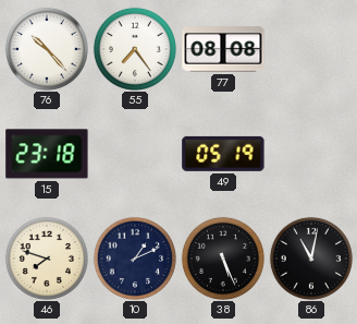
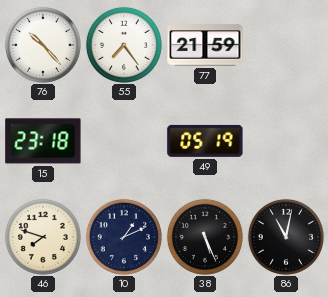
77: 08:08 -> 21:59 (205, 45)
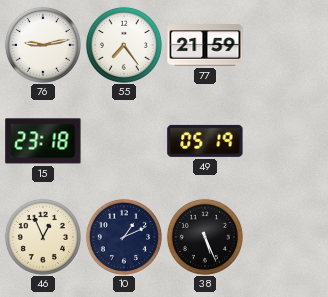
76: 10:23 -> 9:13 (43, 45)
46: 7:48 -> 12:56 (43, 237)
86: 11:02 -> none (286, 237)
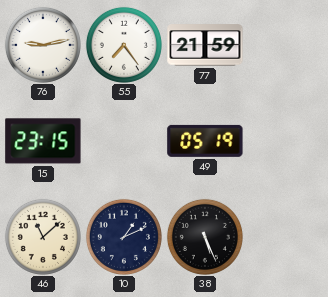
15: 23:18 -> 23:15 (43, 141)
46: 12:56 -> 11:08 (43, 237)
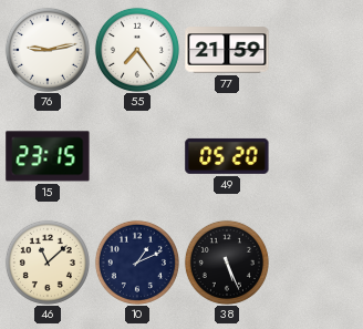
49: 05:19 -> 05:20 (227, 156)
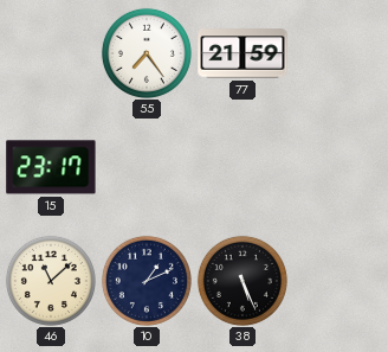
76: 9:13 -> none (48, 50)
15: 23:15 -> 23:17 (51, 167)
49: 05:20 -> none (227, 156)
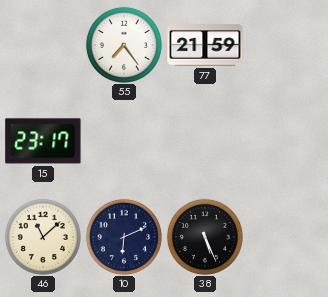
10: 1:11 -> 6:11 (124, 237)
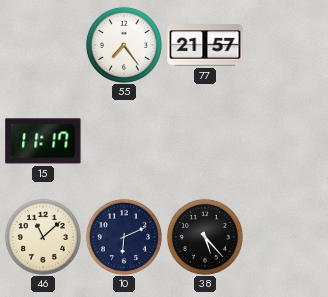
77: 21:59 -> 21:57 (205, 45)
15: 23:17 -> 11:17 (43, 141)
38: 5:26 -> 5:23 (205, 237)
